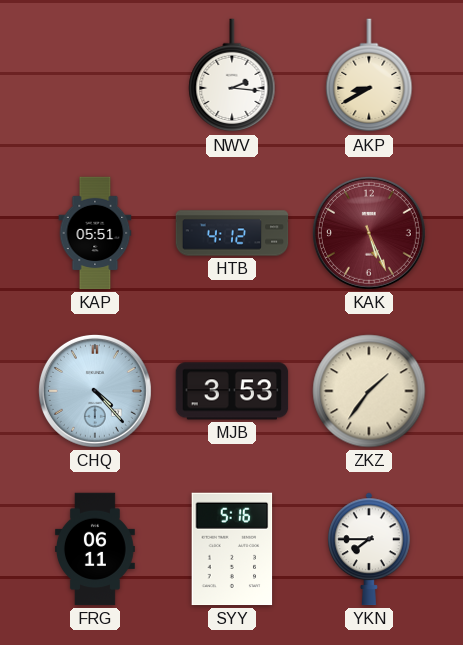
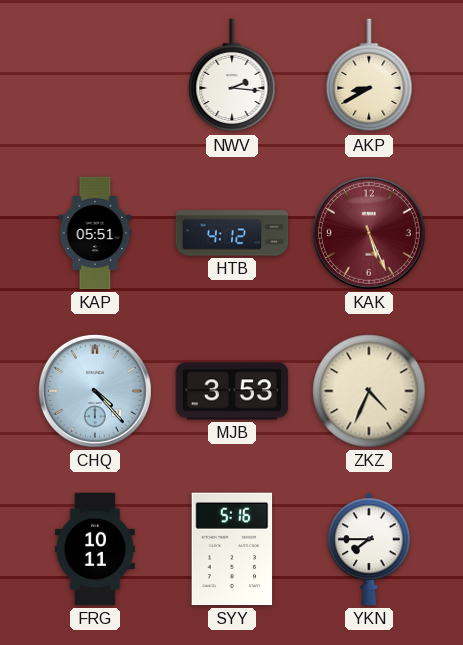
ZKZ: 1:36 -> 4:34 (369, 391)
FRG: 06:11 -> 10:11 (95, 549)
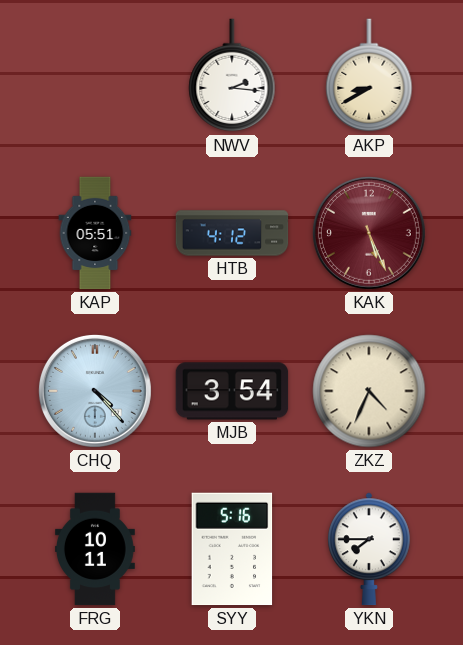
MJB: 3:53 -> 3:54 (232, 391)
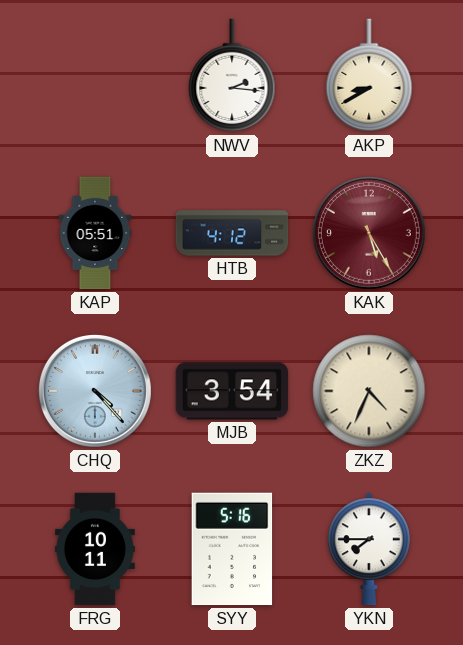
KAK: 5:26 -> 5:25 (369, 233)
